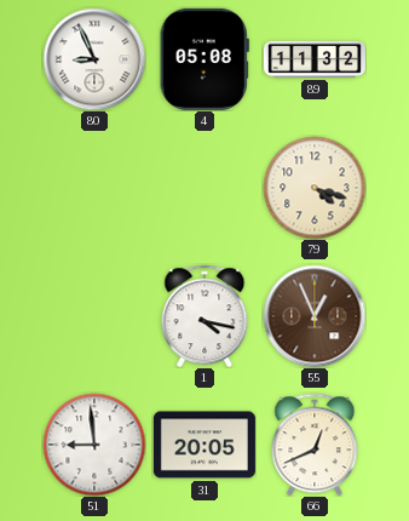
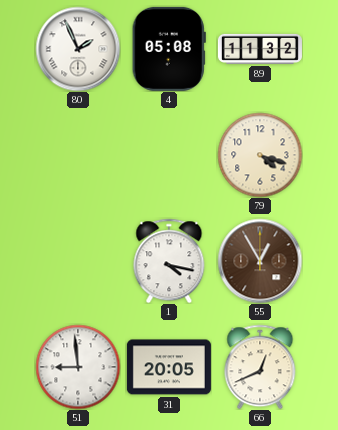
80: 8:56 -> 1:56 (78, 49)
55: 12:56 -> 12:55 (260, 261)
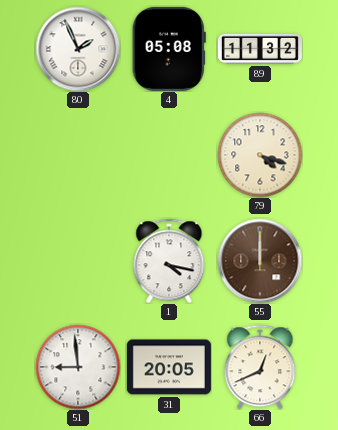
55: 12:55 -> 12:00 (260, 261)
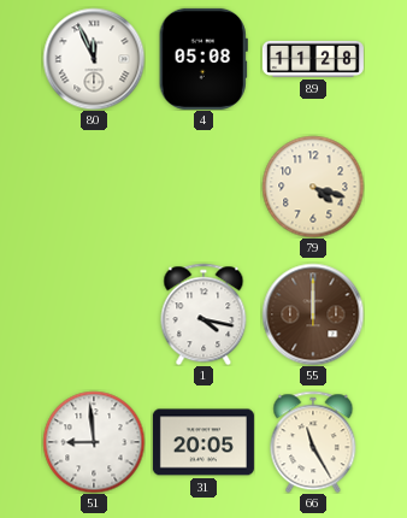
80: 1:56 -> 11:56 (94, 59)
89: 11:32 -> 11:28 (313, 59)
66: 12:41 -> 11:25 (313, 442)
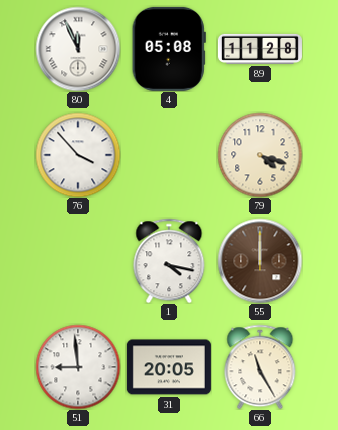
76: none -> 3:53 (78, 155)
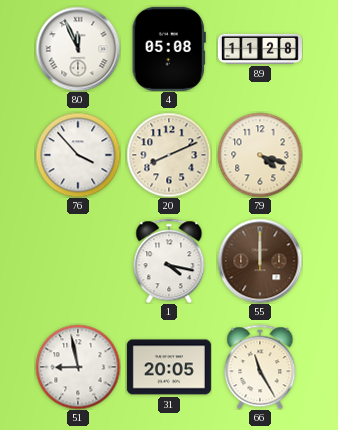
20: none -> 8:11 (169, 155)
51: 8:59 -> 8:58 (78, 367)
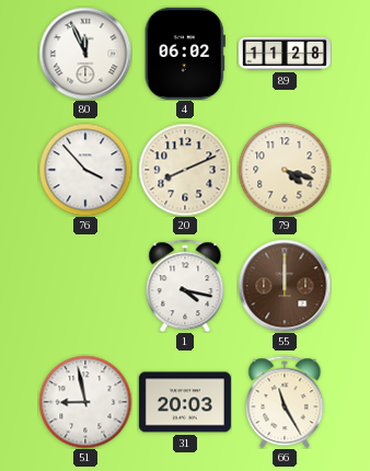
4: 05:08 -> 06:02 (185, 54)
31: 20:05 -> 20:03 (185, 402)
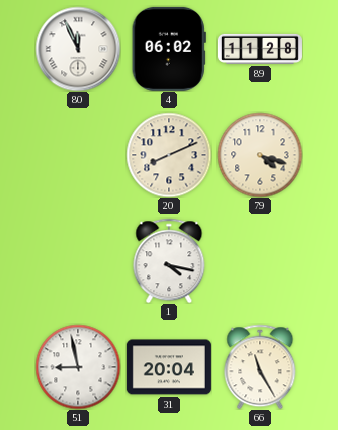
76: 3:53 -> none (85, 170)
55: 12:00 -> none (285, 286)
31: 20:03 -> 20:04 (169, 367)
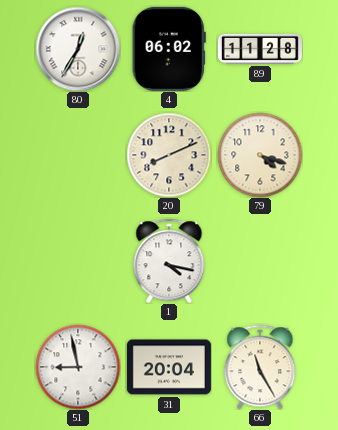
80: 11:56 -> 12:35 (78, 49)
